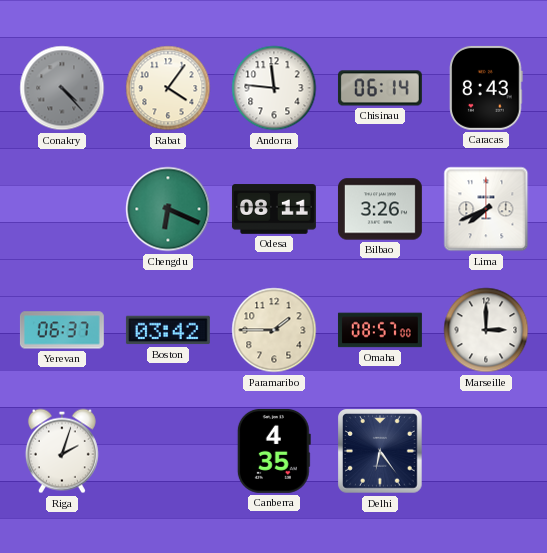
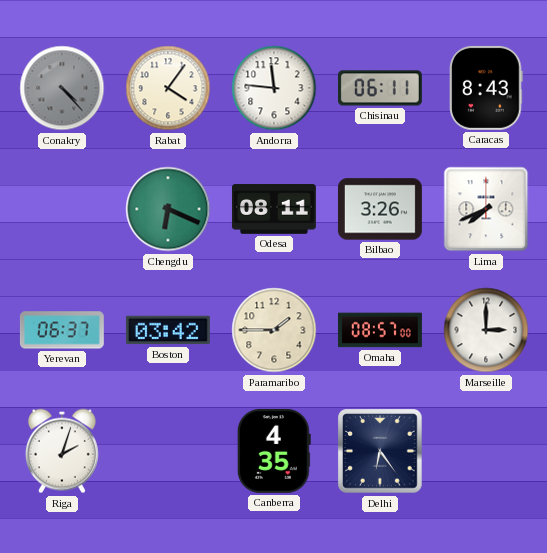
Chisinau: 06:14 -> 06:11 (380, 88)
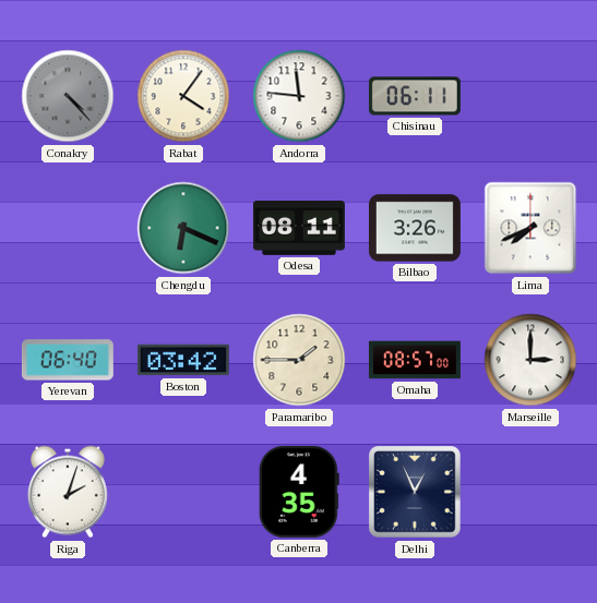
Caracas: 8:43 -> none (486, 88)
Yerevan: 06:37 -> 06:40 (68, 360)
Delhi: 6:24 -> 12:56 (415, 492)
